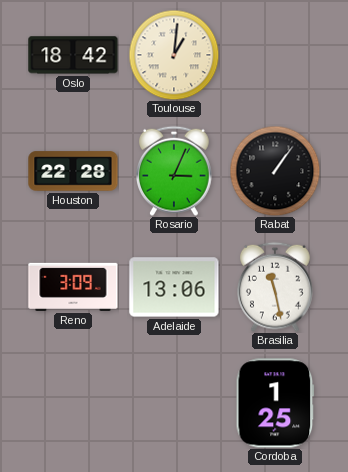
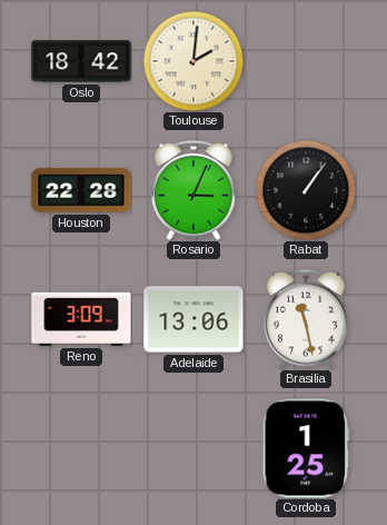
Toulouse: 1:01 -> 2:01 (193, 61)
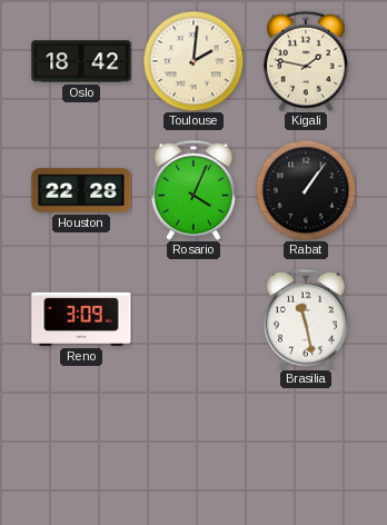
Kigali: none -> 1:47 (307, 61)
Rosario: 3:04 -> 4:04 (195, 190)
Adelaide: 13:06 -> none (193, 319)
Cordoba: 1:25 -> none (306, 448)
